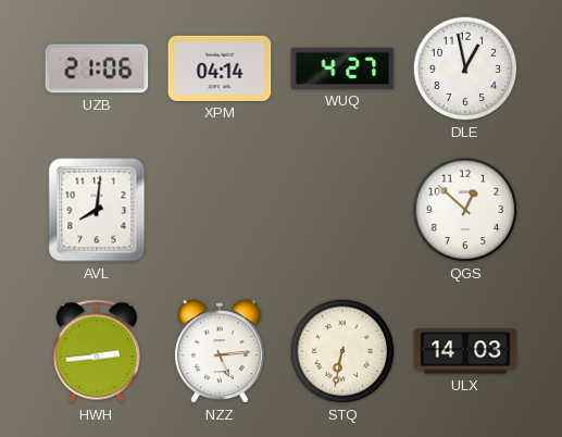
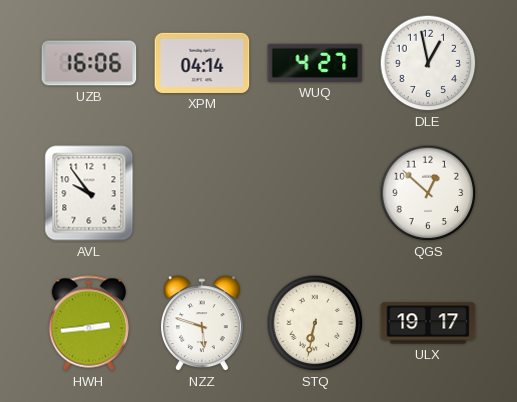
UZB: 21:06 -> 16:06 (89, 63)
AVL: 8:01 -> 9:54 (89, 193)
NZZ: 5:14 -> 5:48 (202, 324)
ULX: 14:03 -> 19:17 (428, 323)
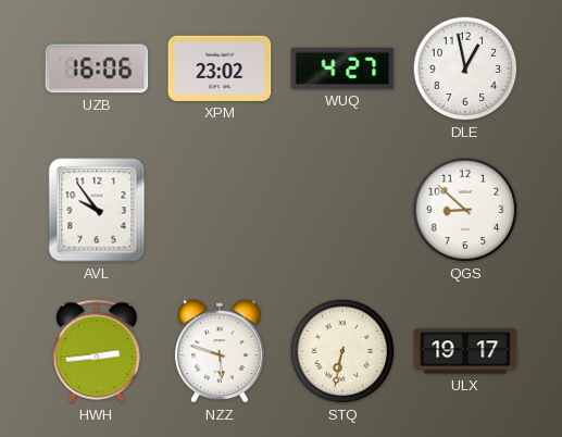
XPM: 04:14 -> 23:02 (220, 68)
QGS: 12:52 -> 8:52 (465, 210)
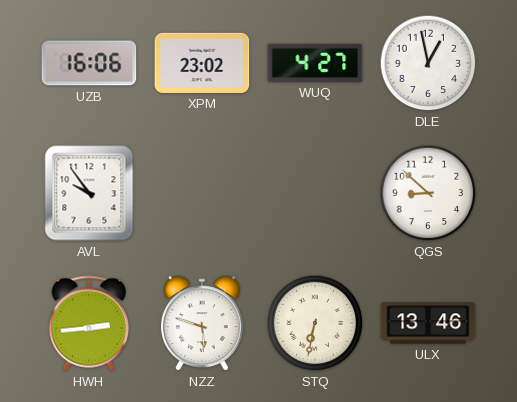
ULX: 19:17 -> 13:46 (428, 323)
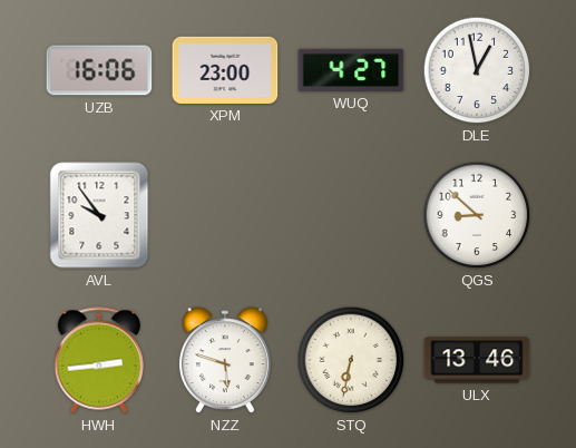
XPM: 23:02 -> 23:00 (225, 70)
